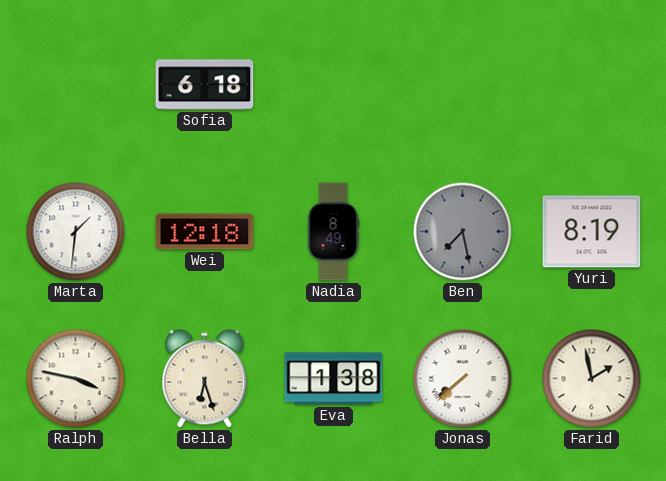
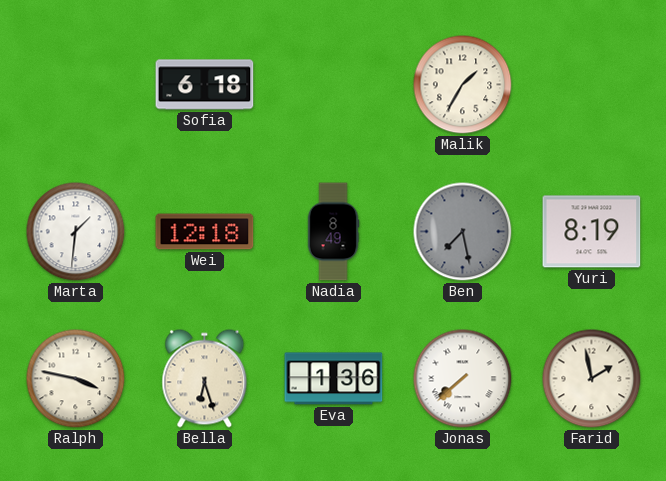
Malik: none -> 1:35 (463, 85)
Eva: 1:38 -> 1:36 (334, 379)
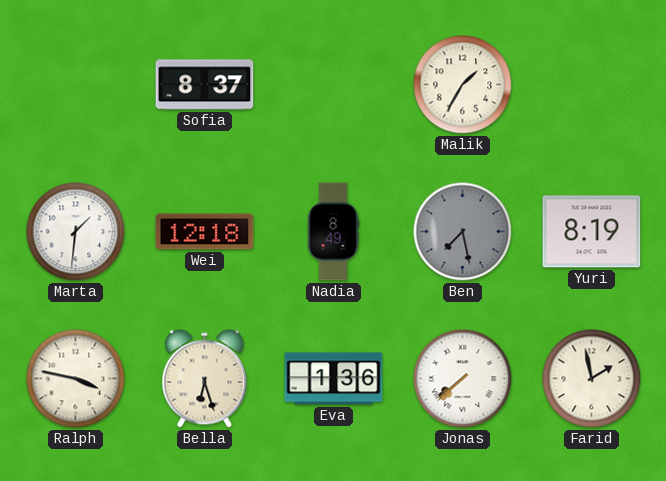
Sofia: 6:18 -> 8:37 (205, 85)
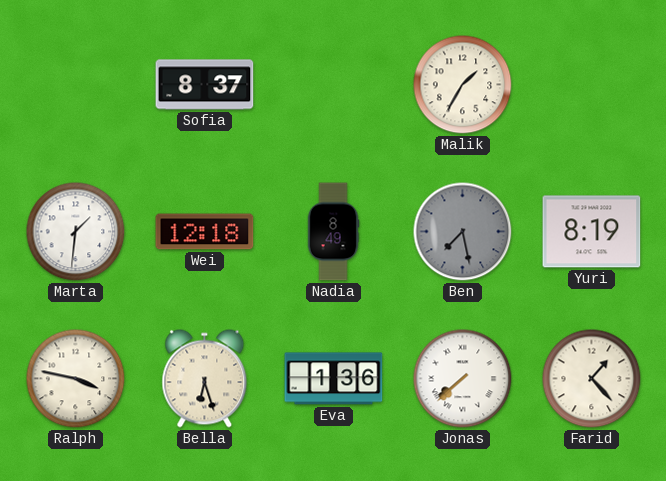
Farid: 1:58 -> 1:23 (592, 379)
